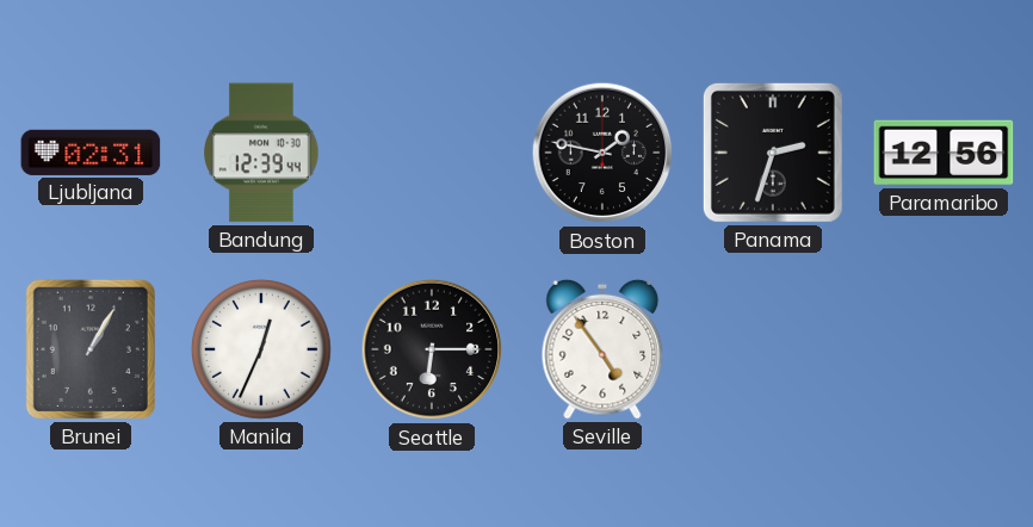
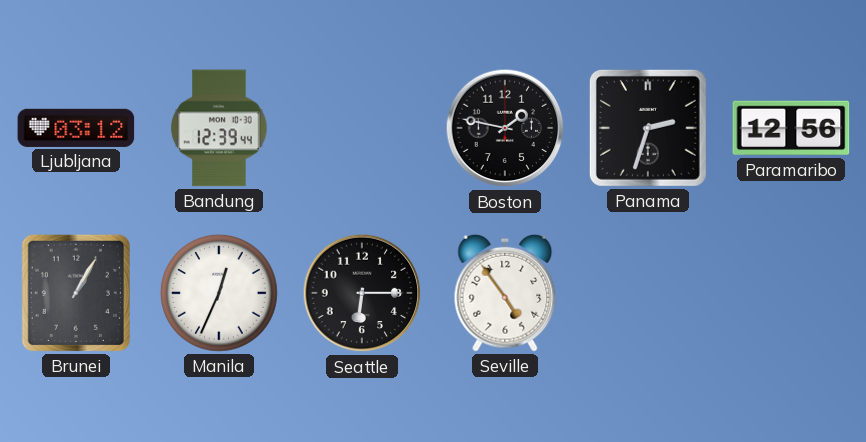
Ljubljana: 02:31 -> 03:12 (76, 128)
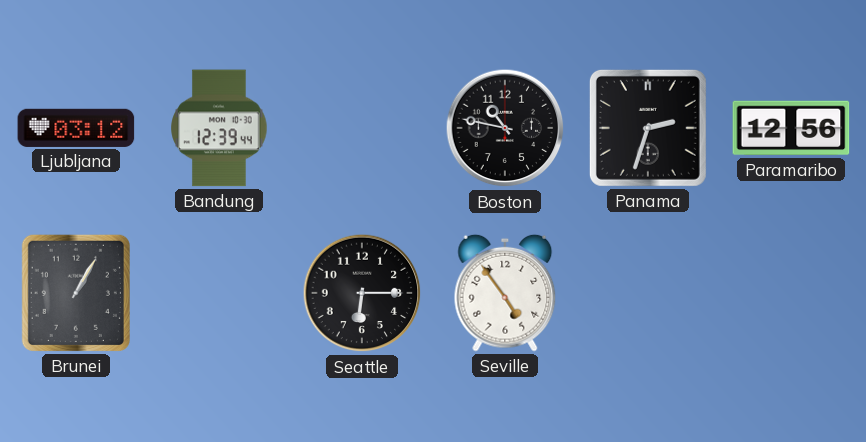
Boston: 1:47 -> 10:47 (505, 128)
Manila: 12:34 -> none (219, 293)
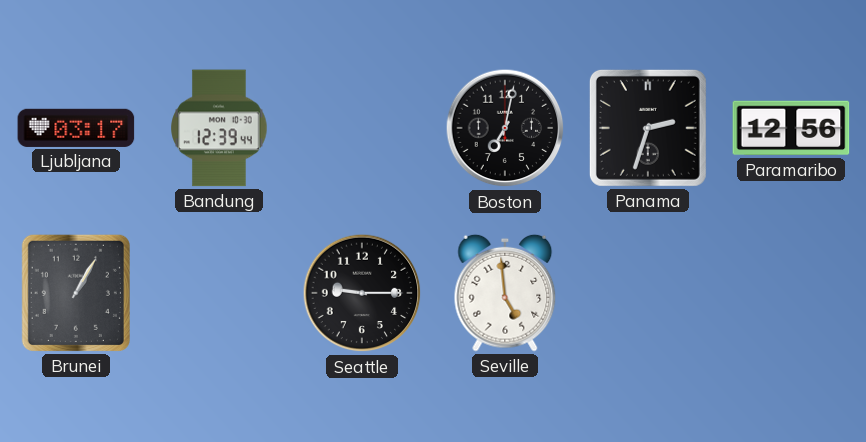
Ljubljana: 03:12 -> 03:17 (76, 128)
Boston: 10:47 -> 7:02 (505, 128)
Seattle: 6:15 -> 9:15 (362, 293)
Seville: 4:54 -> 4:59 (505, 293)
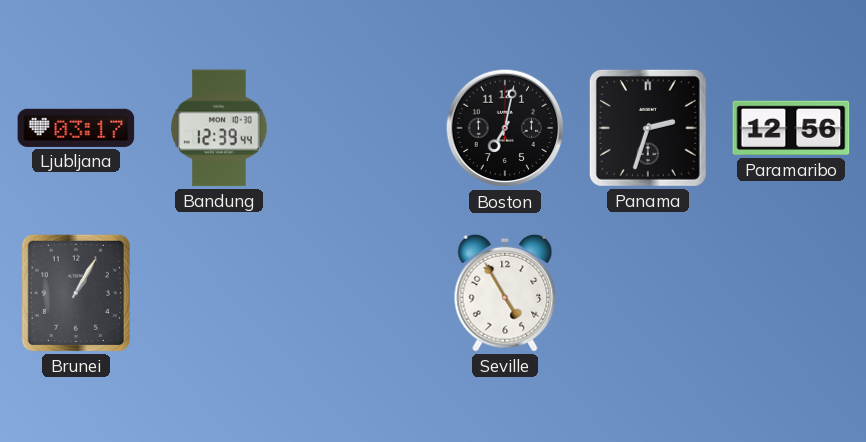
Seattle: 9:15 -> none (362, 293)
Seville: 4:59 -> 4:55 (505, 293)
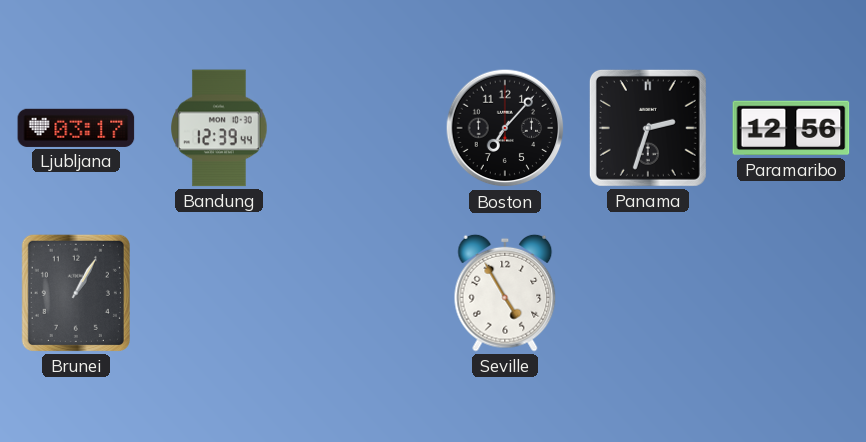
Boston: 7:02 -> 7:07 (505, 128)
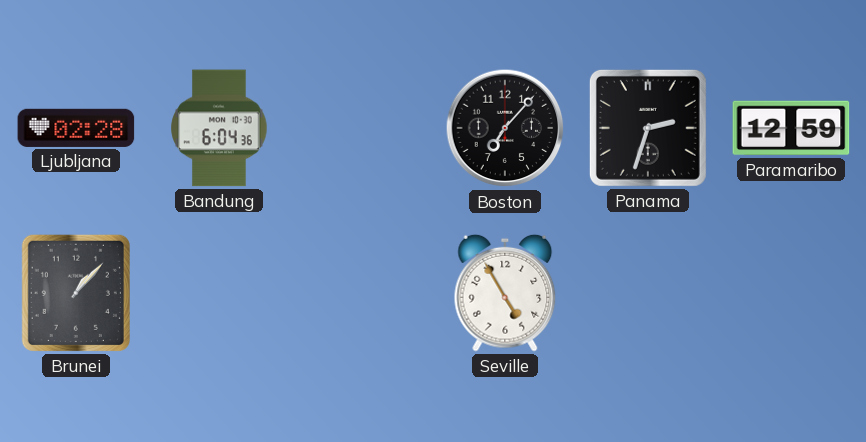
Ljubljana: 03:17 -> 02:28 (76, 128)
Bandung: 12:39 -> 6:04 (219, 128)
Paramaribo: 12:56 -> 12:59 (791, 128)
Brunei: 1:05 -> 1:07 (76, 293)
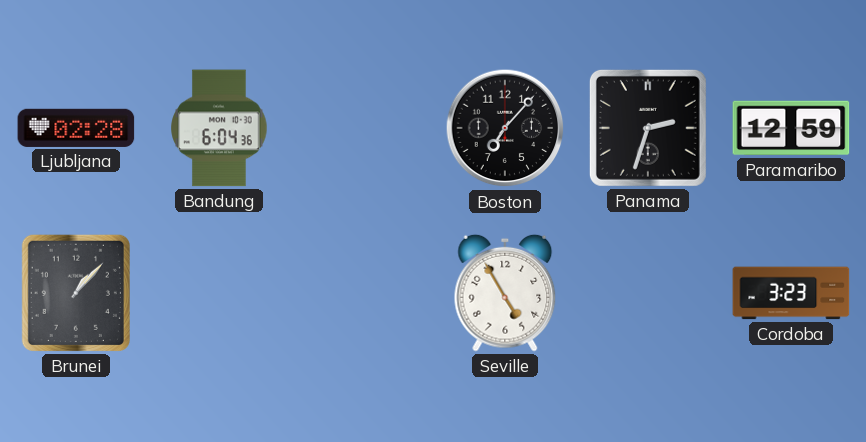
Cordoba: none -> 3:23 (791, 293)
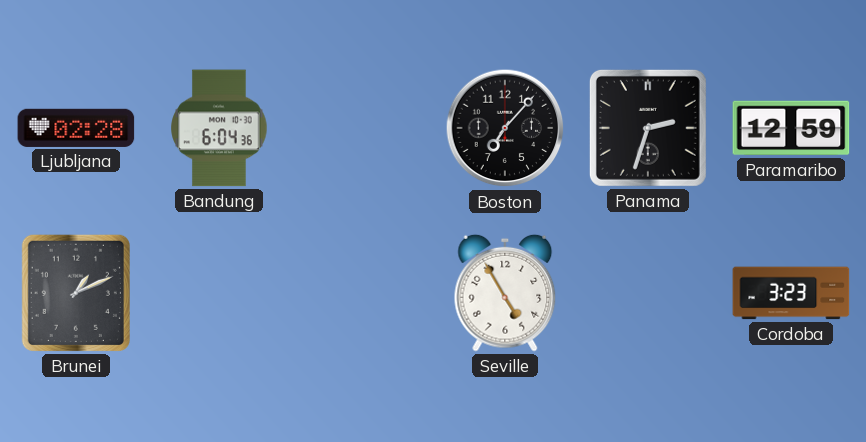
Brunei: 1:07 -> 1:11 (76, 293)
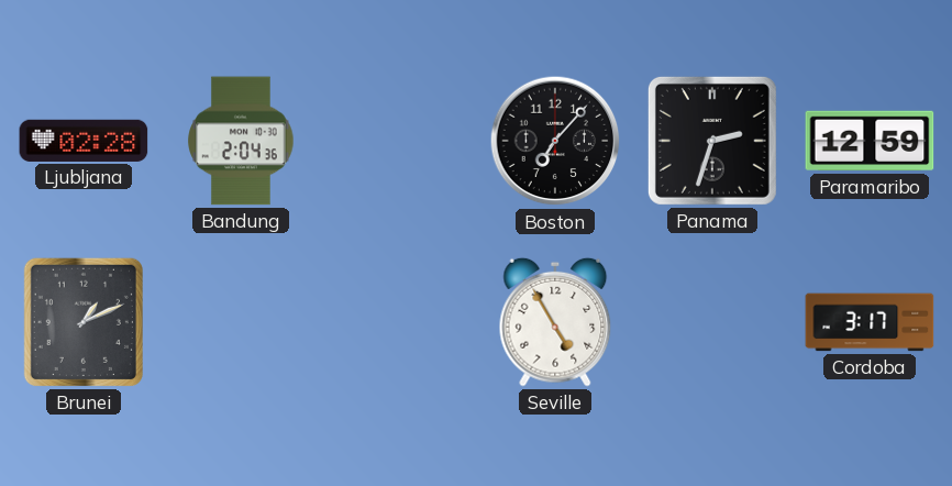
Bandung: 6:04 -> 2:04 (241, 141)
Cordoba: 3:23 -> 3:17 (870, 322)
